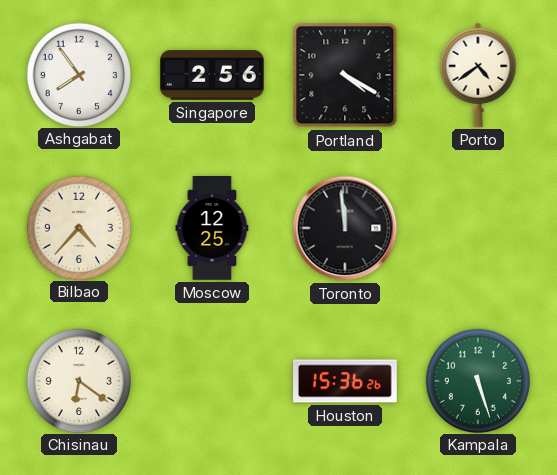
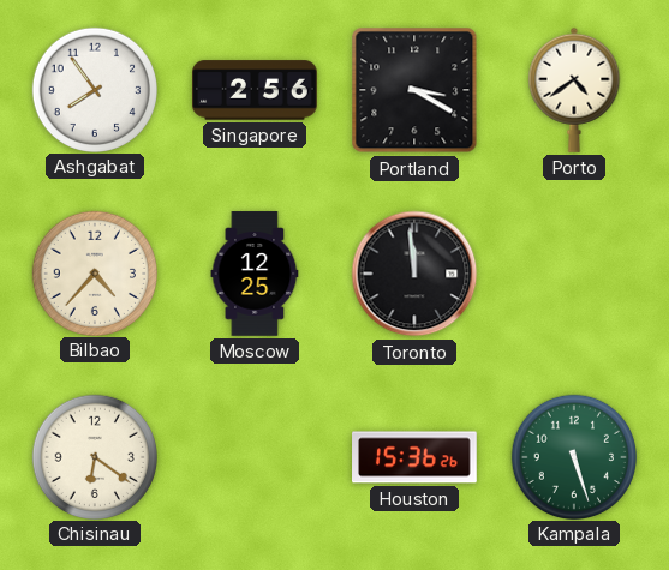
Portland: 4:20 -> 3:20 (414, 90)
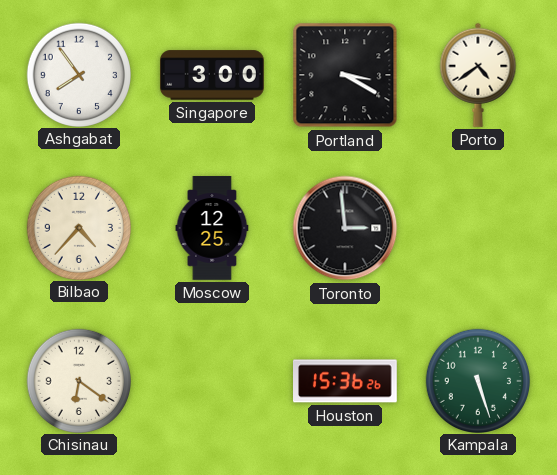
Singapore: 2:56 -> 3:00 (212, 75)
Toronto: 11:59 -> 2:59 (345, 228)
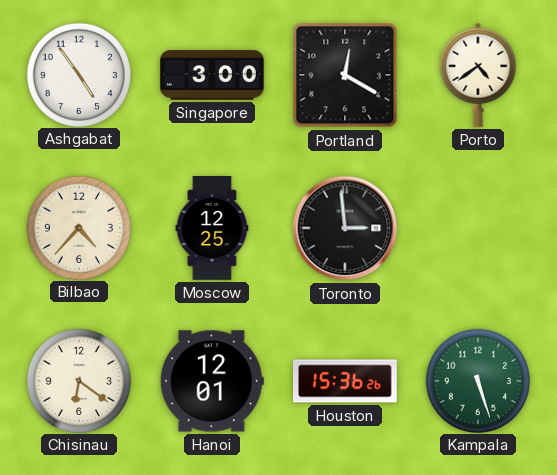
Ashgabat: 7:54 -> 4:54 (78, 74)
Portland: 3:20 -> 12:20 (345, 75)
Hanoi: none -> 12:01 (212, 381)
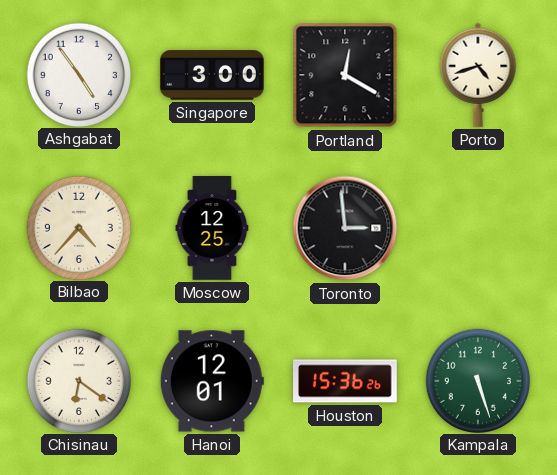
Porto: 4:39 -> 4:42 (478, 75)
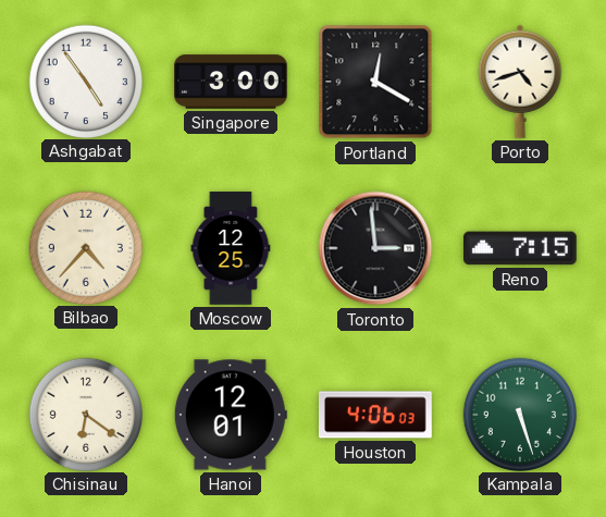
Reno: none -> 7:15 (521, 248)
Houston: 15:36 -> 4:06 (376, 415)
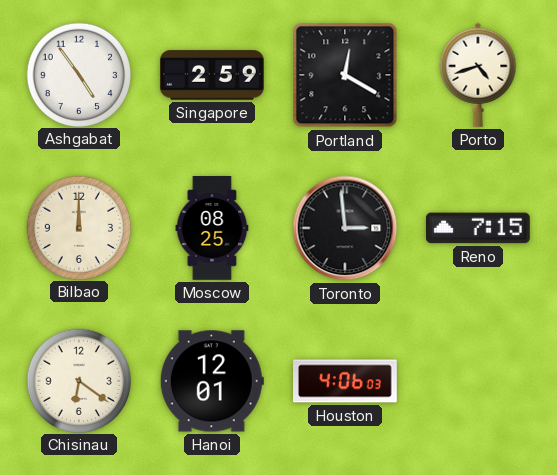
Singapore: 3:00 -> 2:59 (212, 75)
Bilbao: 4:37 -> 12:00 (78, 227)
Moscow: 12:25 -> 08:25 (212, 228)
Kampala: 5:27 -> none (519, 414)
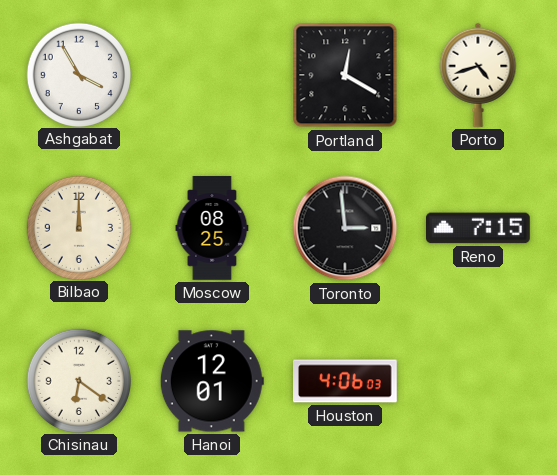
Ashgabat: 4:54 -> 3:55 (78, 74)
Singapore: 2:59 -> none (212, 75)
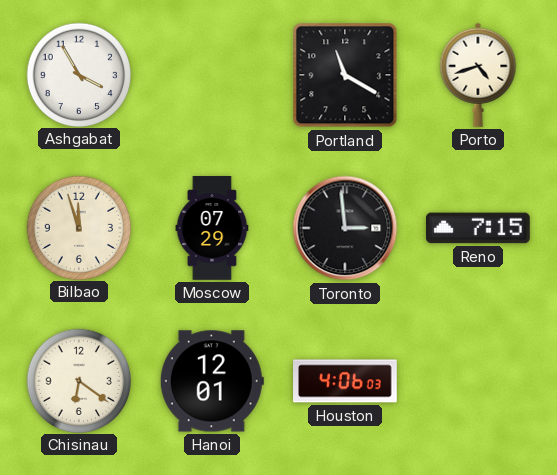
Portland: 12:20 -> 11:20 (345, 75)
Bilbao: 12:00 -> 11:57 (78, 227)
Moscow: 08:25 -> 07:29 (212, 228)
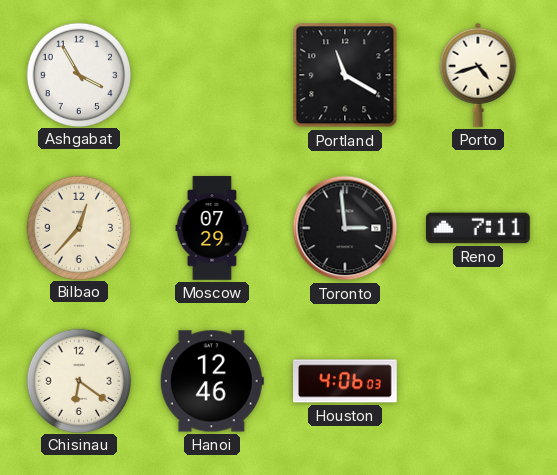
Bilbao: 11:57 -> 12:37 (78, 227)
Reno: 7:15 -> 7:11 (479, 228)
Hanoi: 12:01 -> 12:46 (212, 381)
